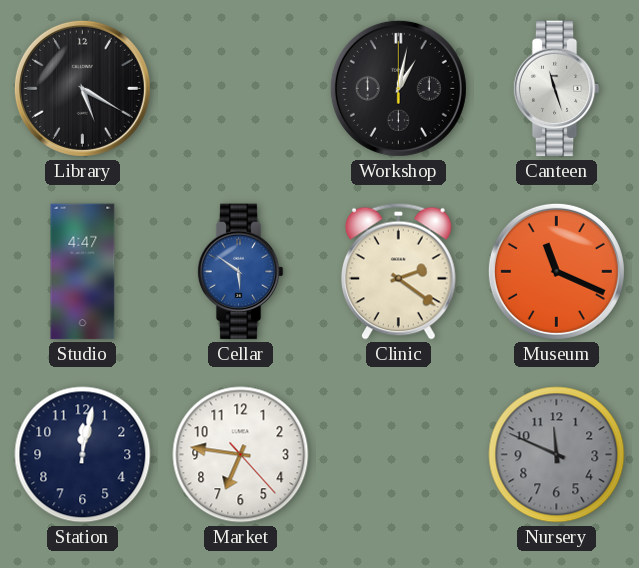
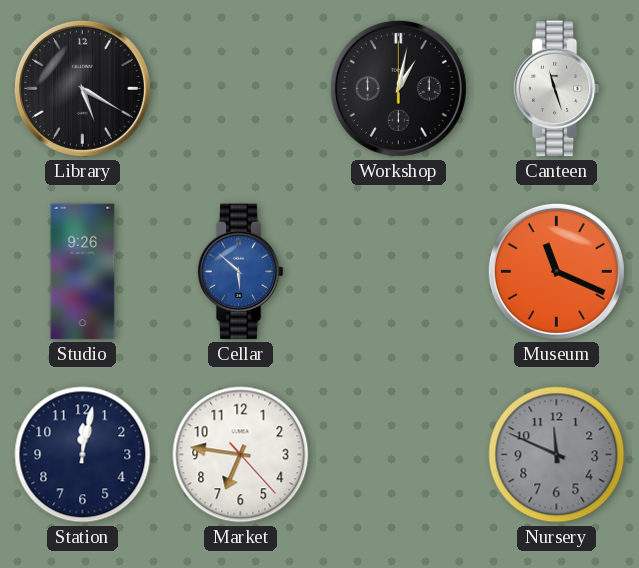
Studio: 4:47 -> 9:26 (83, 272)
Cellar: 5:51 -> 5:52 (240, 272)
Clinic: 2:21 -> none (399, 271)
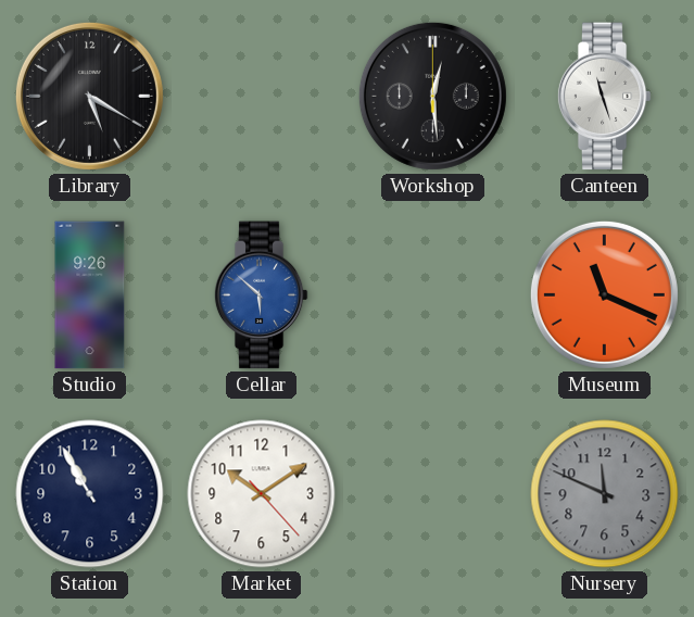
Workshop: 1:02 -> 12:29 (432, 96)
Station: 12:02 -> 10:55 (90, 494)
Market: 6:46 -> 10:09 (262, 494)
